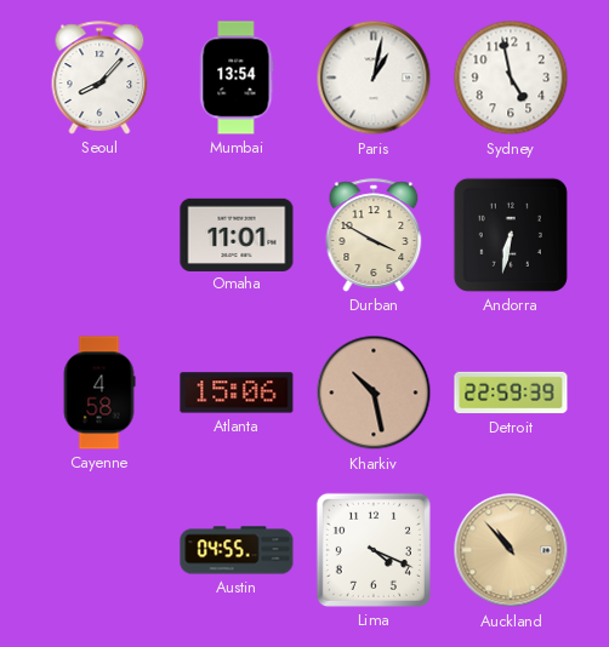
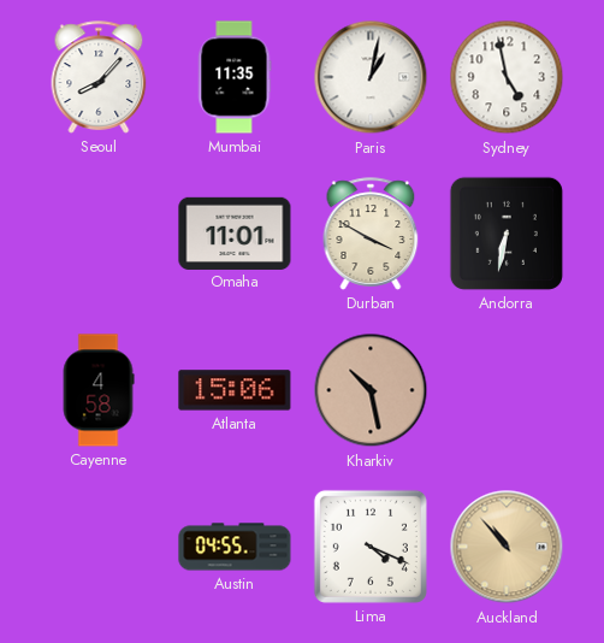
Mumbai: 13:54 -> 11:35 (235, 77)
Detroit: 22:59 -> none (511, 393)
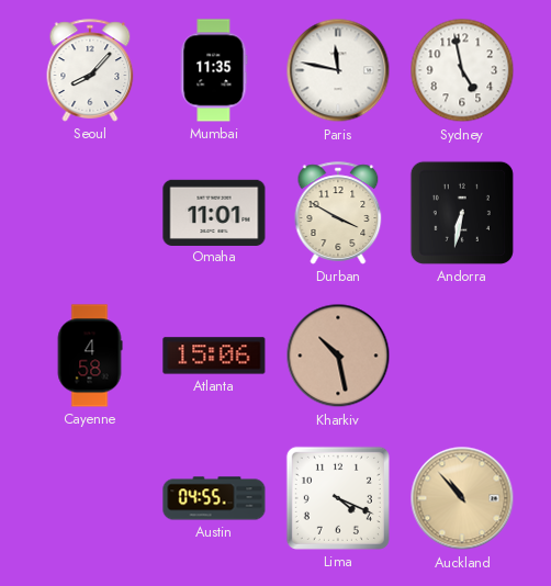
Paris: 1:02 -> 11:47 (338, 70)
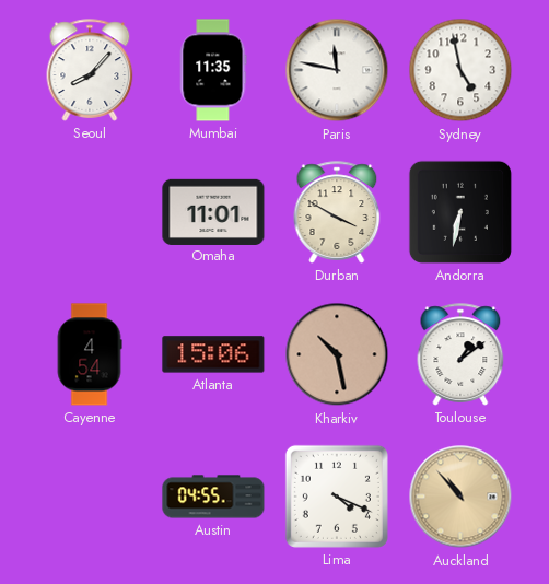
Cayenne: 4:58 -> 4:54 (90, 354)
Toulouse: none -> 1:09 (460, 354)
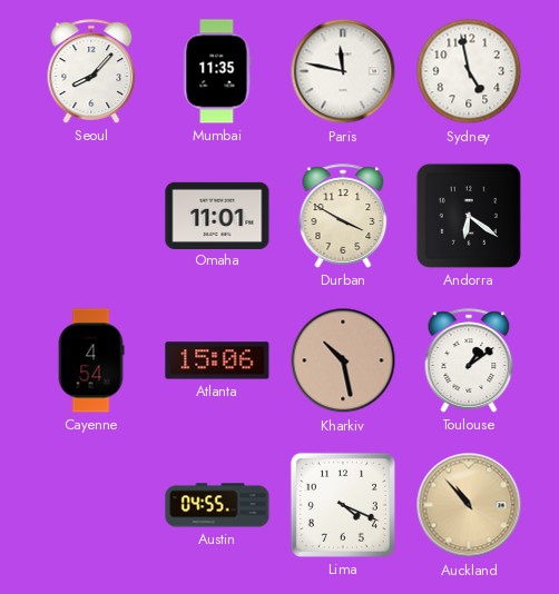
Andorra: 6:32 -> 6:21 (469, 216)
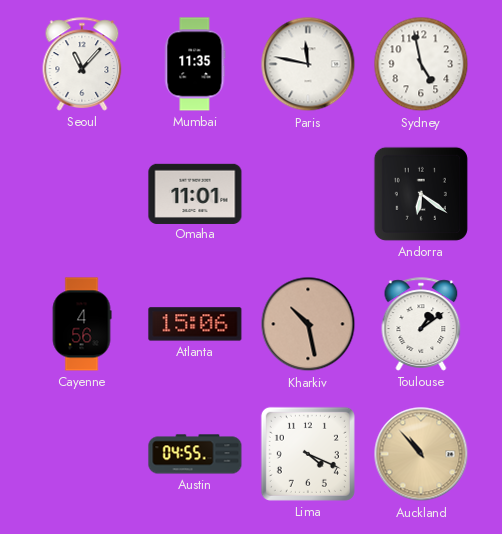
Seoul: 8:07 -> 11:07 (82, 64)
Durban: 3:50 -> none (343, 216)
Cayenne: 4:54 -> 4:56 (82, 324)
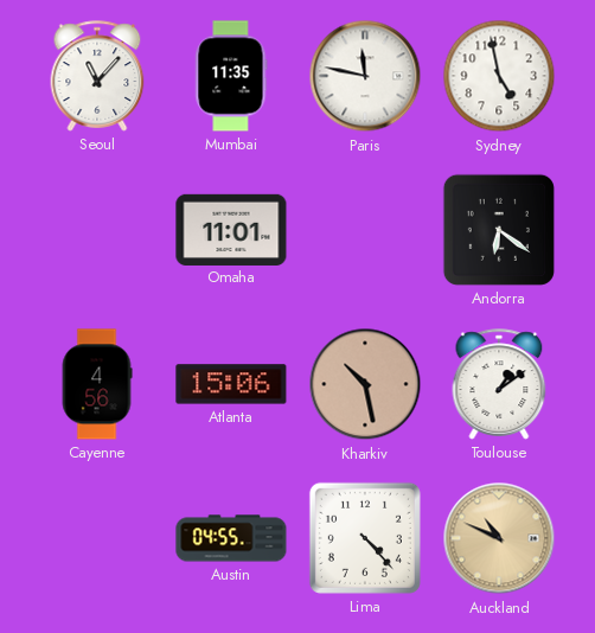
Lima: 4:19 -> 4:23 (365, 538)
Auckland: 10:53 -> 10:49 (499, 538)
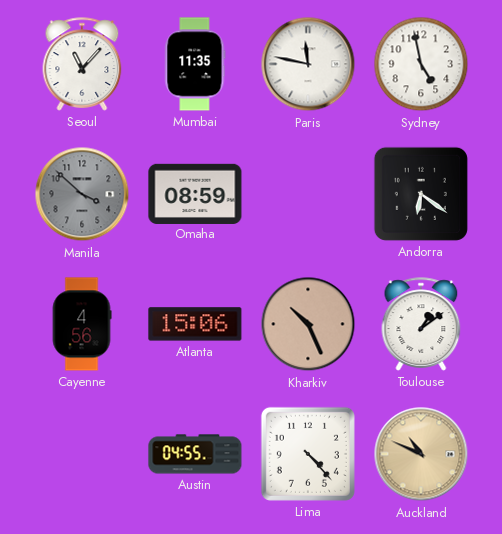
Manila: none -> 3:52 (82, 194)
Omaha: 11:01 -> 08:59 (195, 193)
Kharkiv: 10:28 -> 10:26 (308, 324)
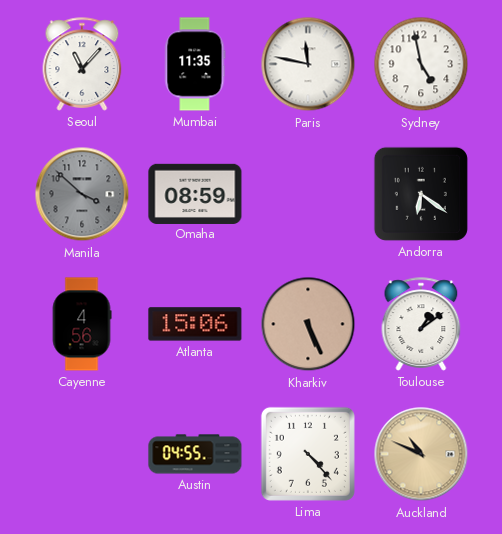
Kharkiv: 10:26 -> 5:26 (308, 324)
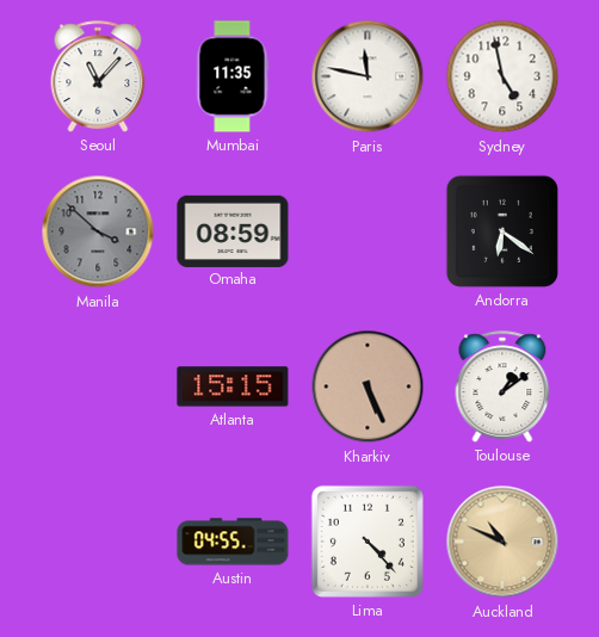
Cayenne: 4:56 -> none (82, 324)
Atlanta: 15:06 -> 15:15 (233, 386)
